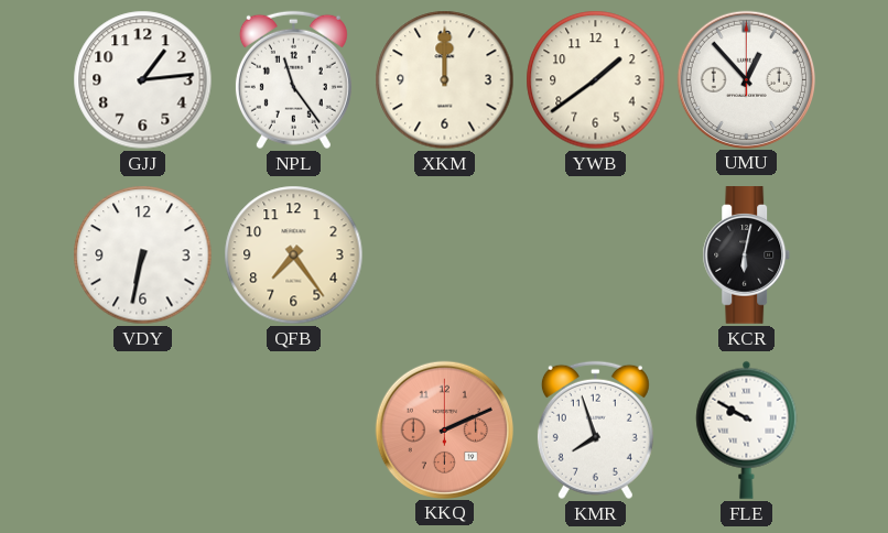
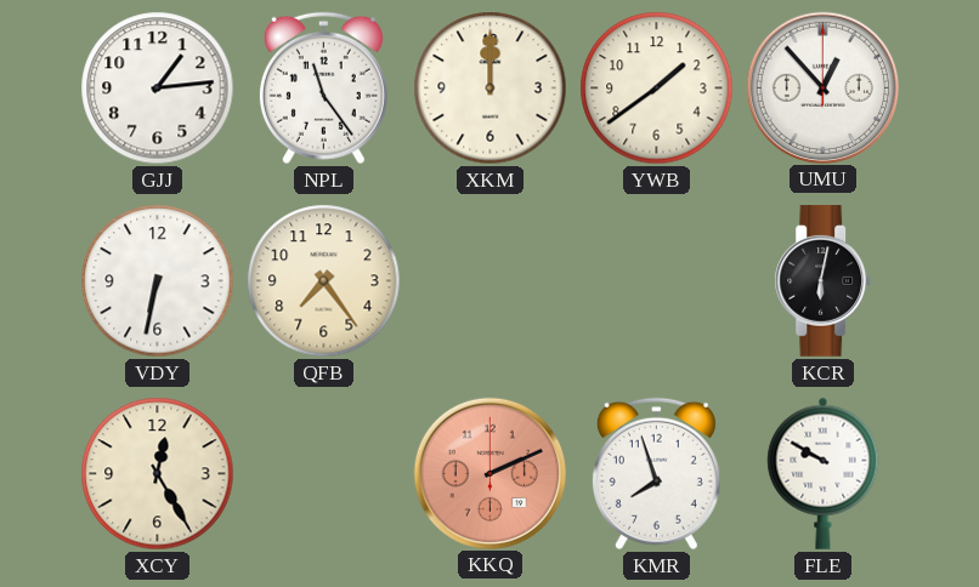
XCY: none -> 12:25 (158, 474)
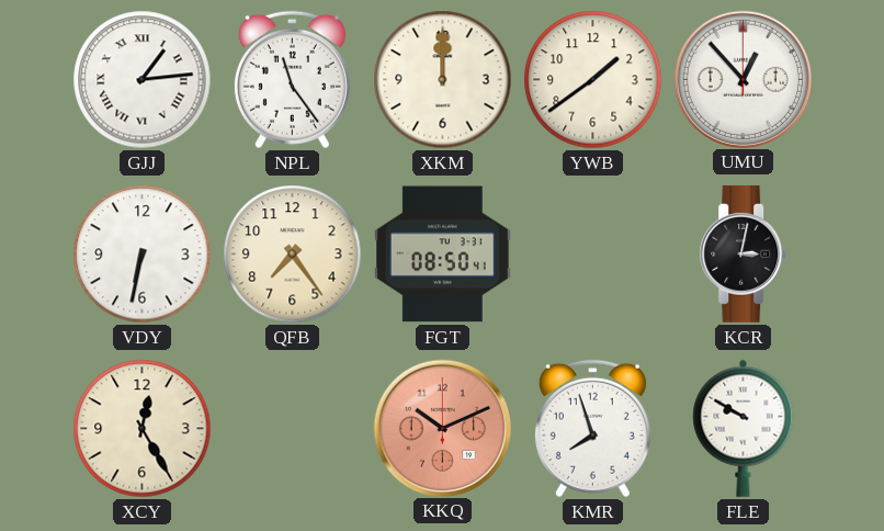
GJJ numerals: Arabic -> Roman (143, 80)
FGT: none -> 08:50 (443, 255)
KCR: 6:02 -> 3:02 (744, 255)
KKQ: 2:11 -> 10:11 (442, 428)
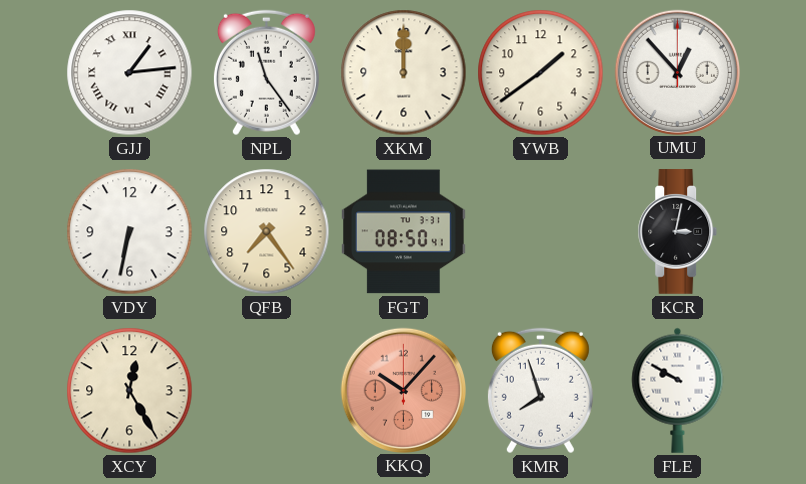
KKQ: 10:11 -> 10:07 (403, 390)
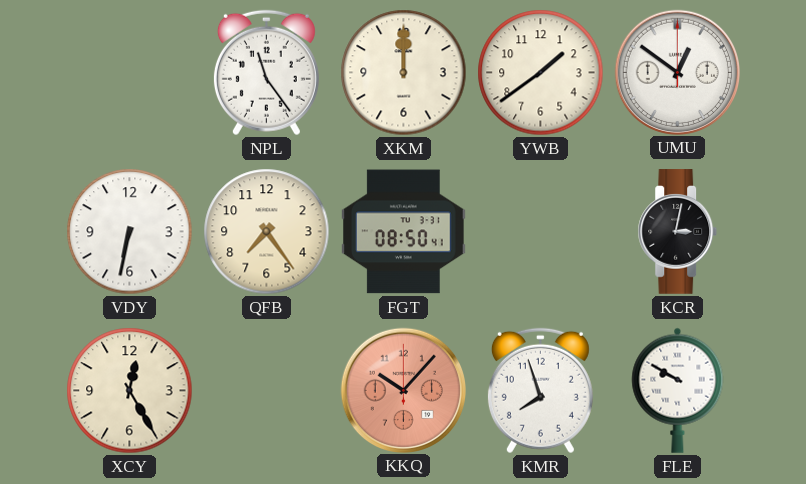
GJJ: 1:14 -> none (130, 73)
UMU: 12:53 -> 12:51 (677, 72)
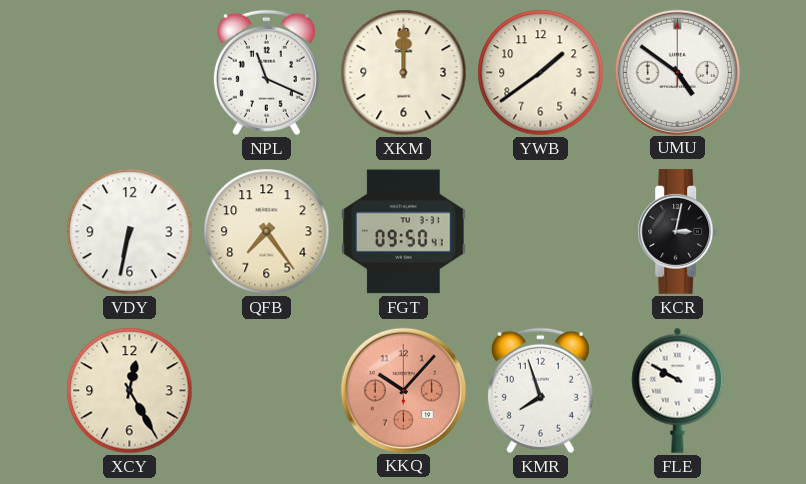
NPL: 11:24 -> 11:19 (266, 73)
UMU: 12:51 -> 4:51 (677, 72)
FGT: 08:50 -> 09:50 (404, 232)
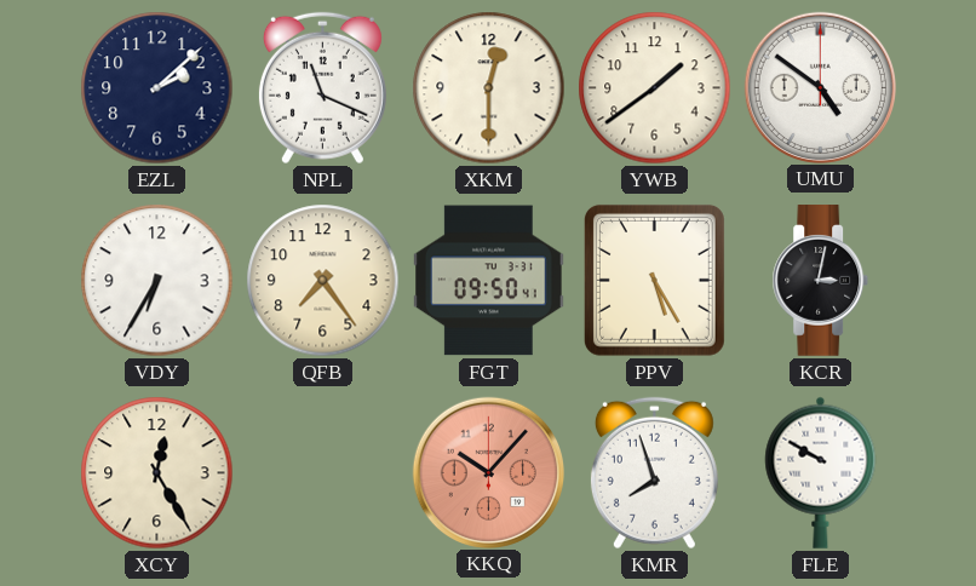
EZL: none -> 2:08 (157, 88)
XKM: 12:00 -> 12:30 (489, 88)
VDY: 6:32 -> 6:35 (157, 281)
PPV: none -> 5:25 (654, 280)
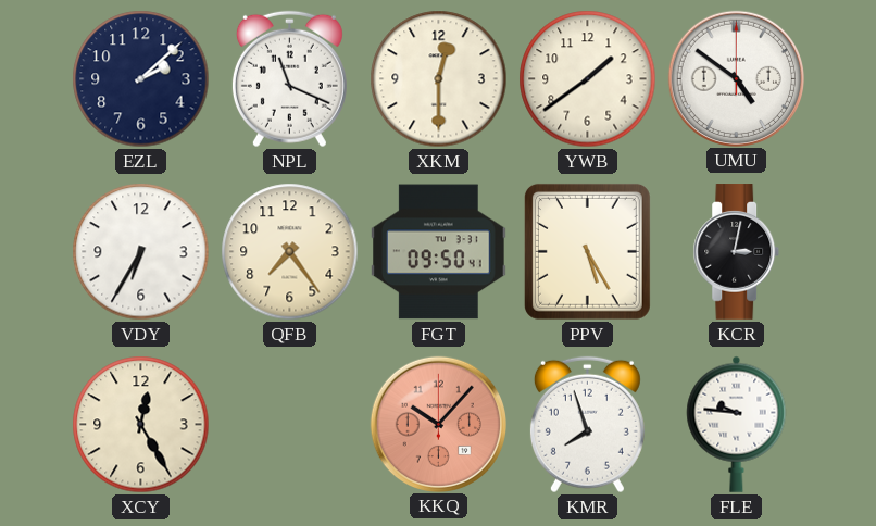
FLE: 9:50 -> 9:46 (737, 424)
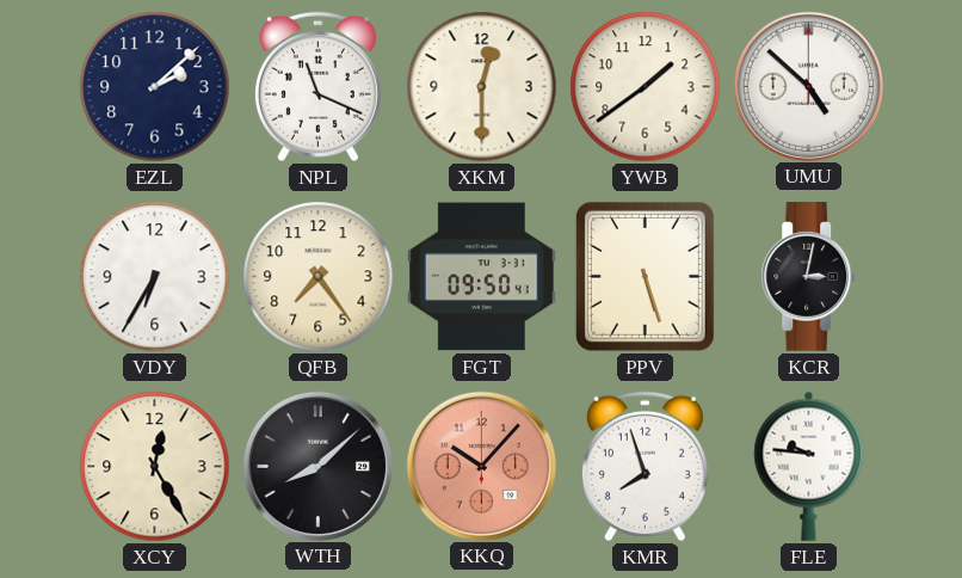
UMU: 4:51 -> 4:52 (808, 86)
PPV: 5:25 -> 5:27 (645, 276)
WTH: none -> 8:08 (317, 466)
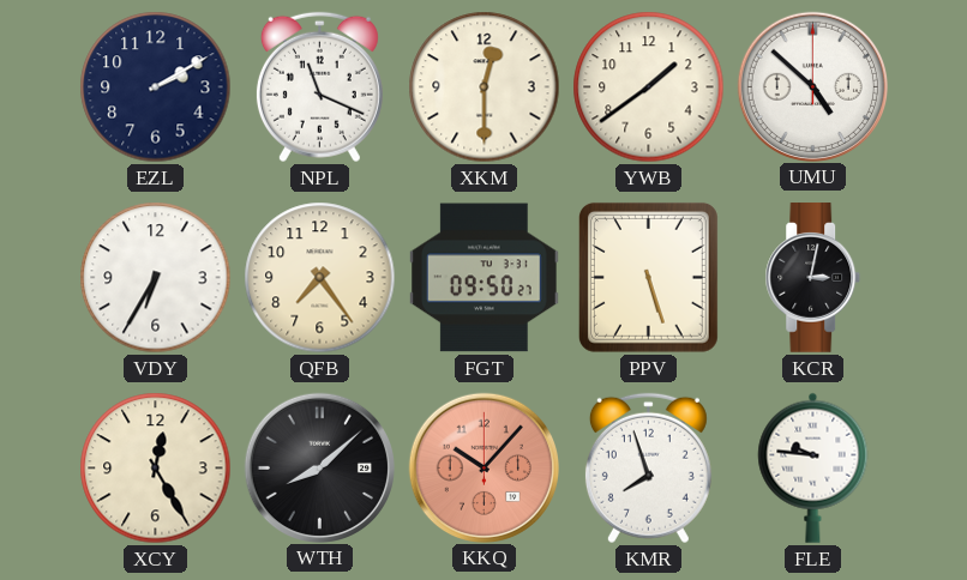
EZL: 2:08 -> 2:10 (156, 87)
FGT: 09:50:41 -> 09:50:27 (485, 278)
